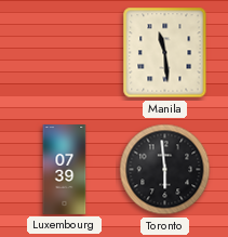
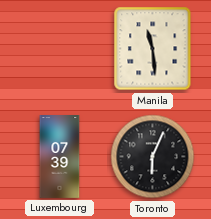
Toronto: 5:59 -> 6:04 (153, 157)
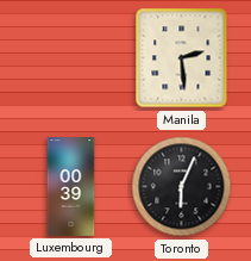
Manila: 11:29 -> 2:29 (182, 58)
Luxembourg: 07:39 -> 00:39 (71, 187)
